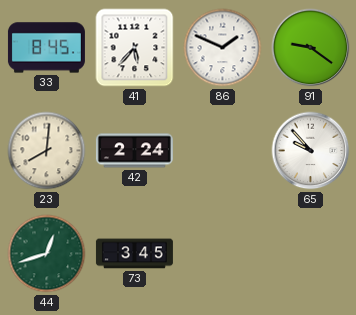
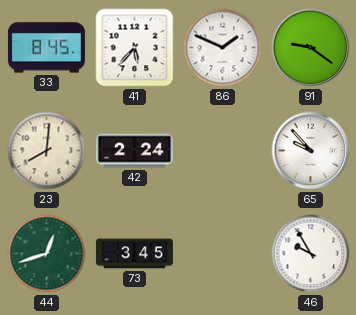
46: none -> 9:55 (311, 254)
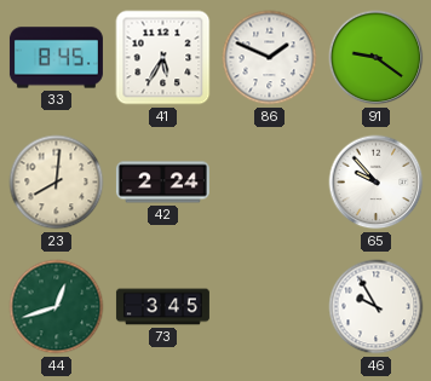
41: 5:37 -> 5:35 (163, 58)
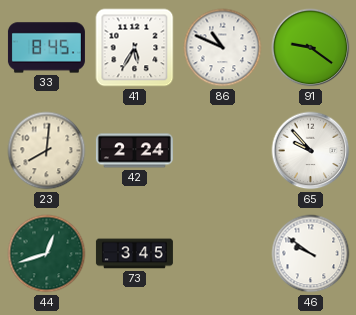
86: 1:49 -> 10:49 (223, 48)
46: 9:55 -> 9:51 (311, 254)
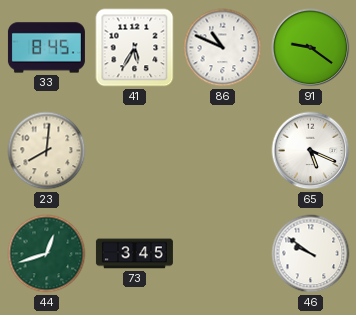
42: 2:24 -> none (134, 151)
65: 9:53 -> 5:19 (311, 151)
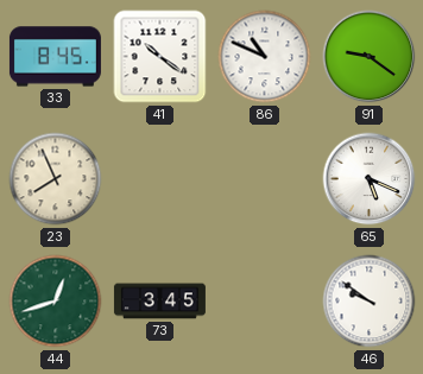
41: 5:35 -> 10:21 (160, 57)
23: 8:01 -> 7:56 (56, 179)
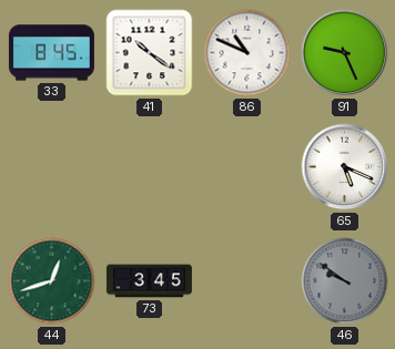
91: 9:21 -> 9:26 (345, 53)
23: 7:56 -> none (56, 179)
46 dial: white -> grey (345, 281)
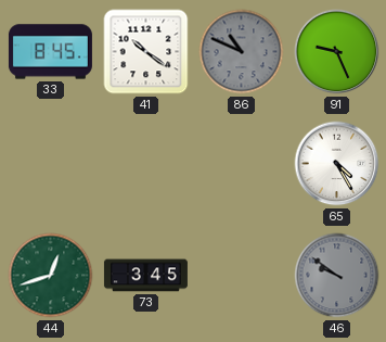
86 dial: white -> grey (242, 52)
65: 5:19 -> 4:25 (337, 164)
